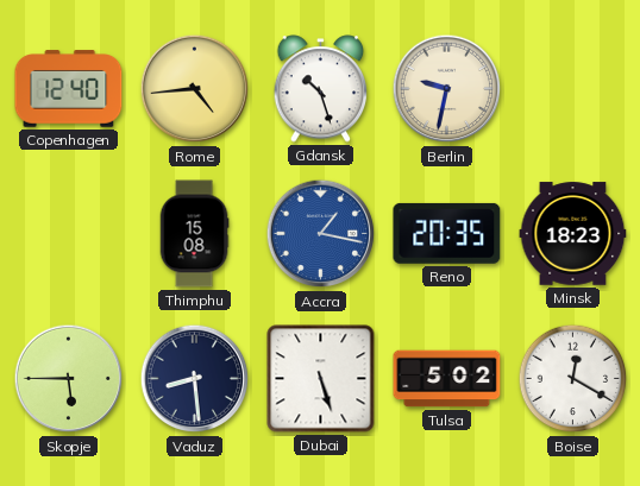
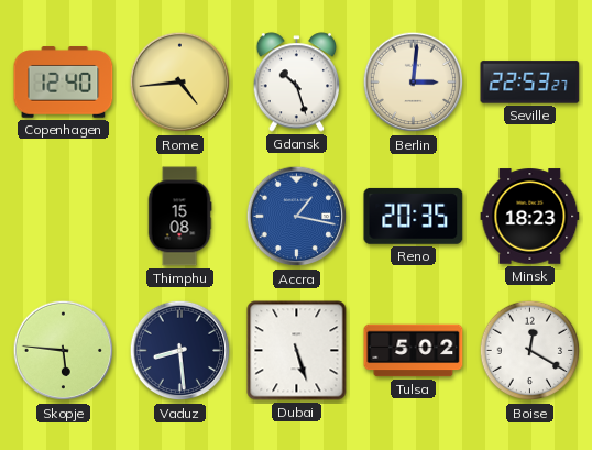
Berlin: 9:32 -> 3:01 (414, 83)
Seville: none -> 22:53 (530, 83)
Skopje: 5:45 -> 5:46 (64, 351)
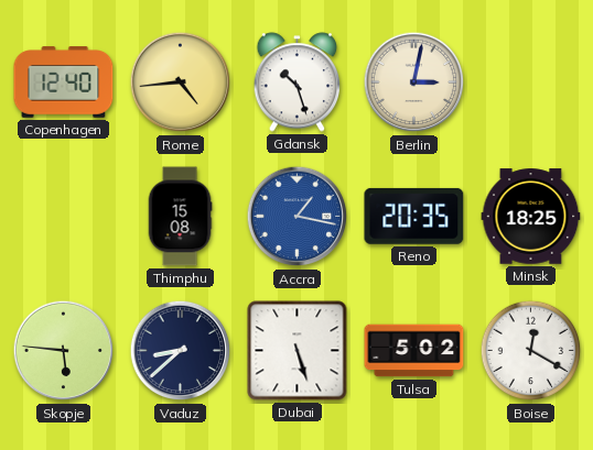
Berlin: 3:01 -> 3:02 (414, 83)
Seville: 22:53 -> none (530, 83)
Minsk: 18:23 -> 18:25 (531, 217)
Vaduz: 8:29 -> 8:38 (181, 351)
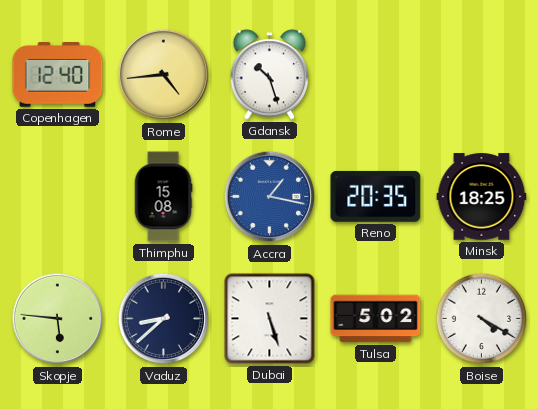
Berlin: 3:02 -> none (414, 83)
Boise: 12:20 -> 4:20 (482, 319)
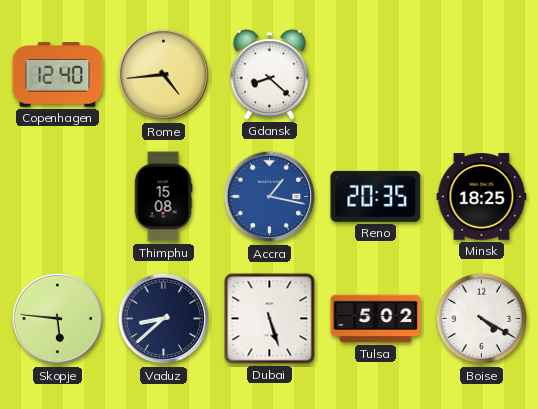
Gdansk: 10:27 -> 8:22 (270, 75)
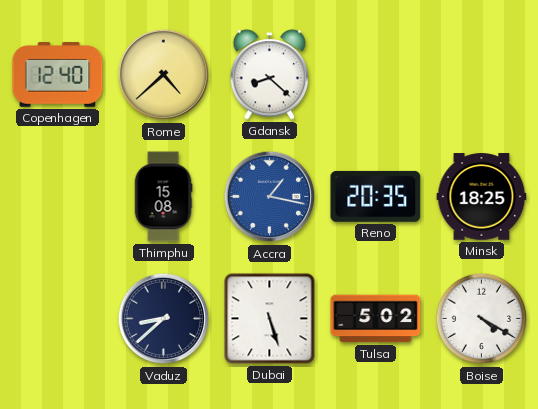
Rome: 4:44 -> 4:38 (164, 75)
Skopje: 5:46 -> none (58, 319)
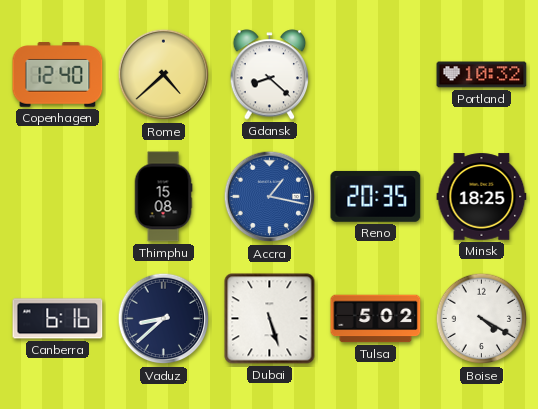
Portland: none -> 10:32 (482, 75)
Canberra: none -> 6:16 (58, 319)
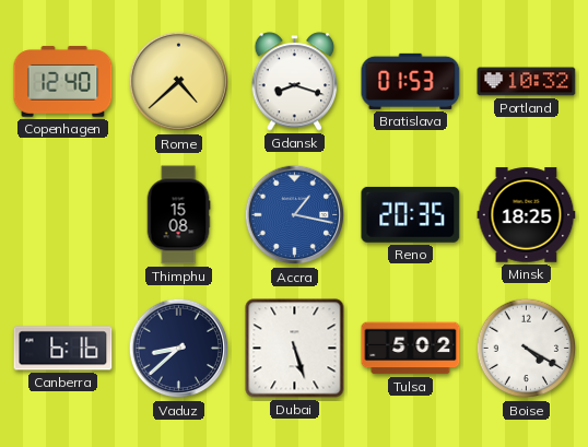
Gdansk: 8:22 -> 8:18 (295, 82)
Bratislava: none -> 01:53 (411, 81)
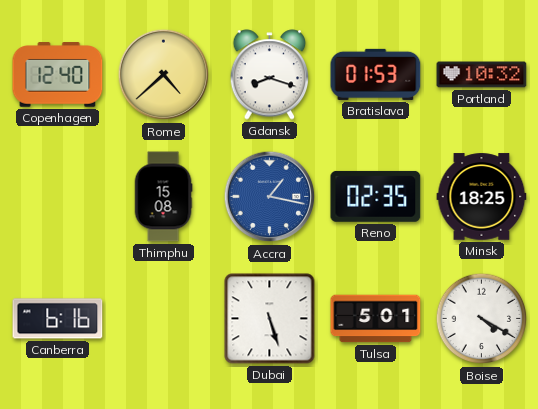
Reno: 20:35 -> 02:35 (376, 196)
Vaduz: 8:38 -> none (179, 349)
Tulsa: 5:02 -> 5:01 (376, 319)
